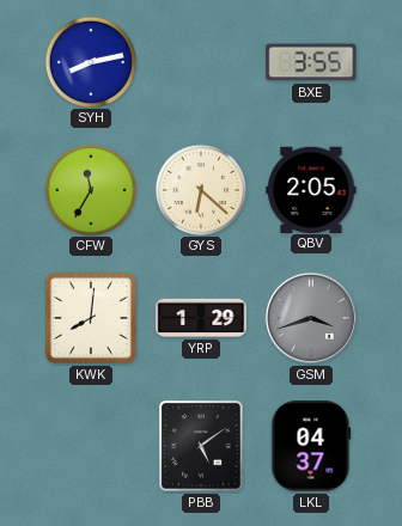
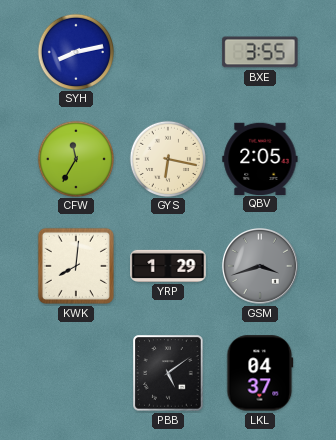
GYS: 6:22 -> 6:17 (167, 158)
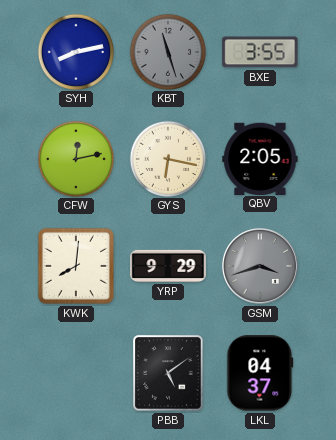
KBT: none -> 11:27 (167, 51)
CFW: 11:35 -> 12:13 (75, 158)
YRP: 1:29 -> 9:29 (168, 266)
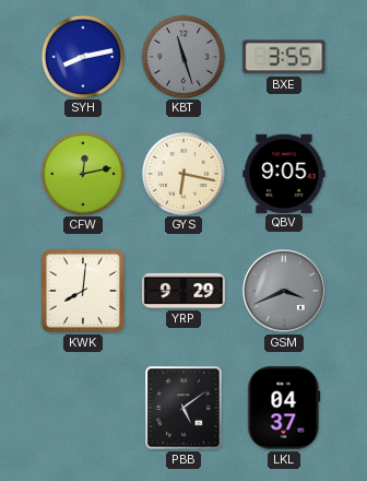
QBV: 2:05 -> 9:05 (284, 173)
GSM: 3:42 -> 3:41 (284, 291)
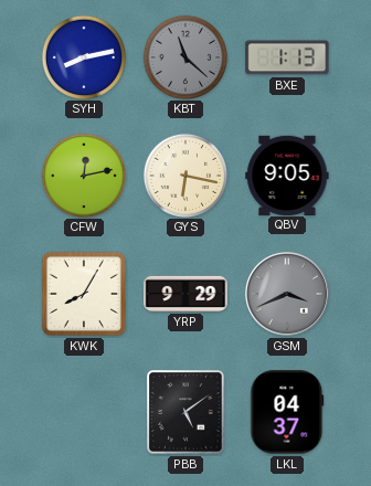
KBT: 11:27 -> 11:22 (184, 56)
BXE: 3:55 -> 1:13 (287, 57)
KWK: 8:01 -> 8:05 (84, 294)
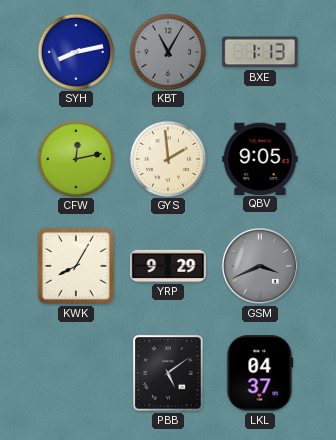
KBT: 11:22 -> 11:05 (167, 51)
GYS: 6:17 -> 1:59 (167, 158)
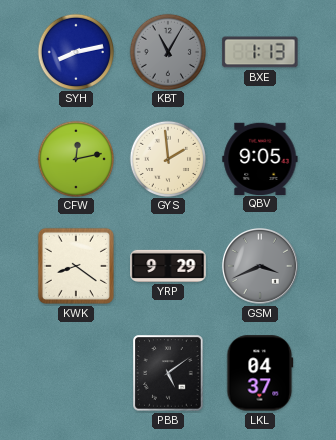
KWK: 8:05 -> 8:21 (76, 266)
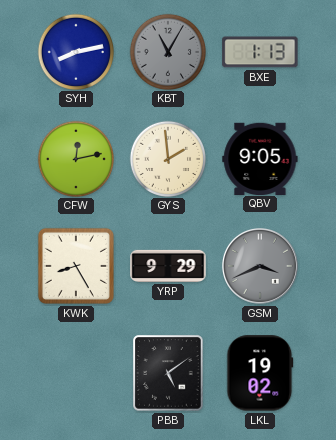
KWK: 8:21 -> 8:25 (76, 266)
LKL: 04:37 -> 19:02 (260, 373)
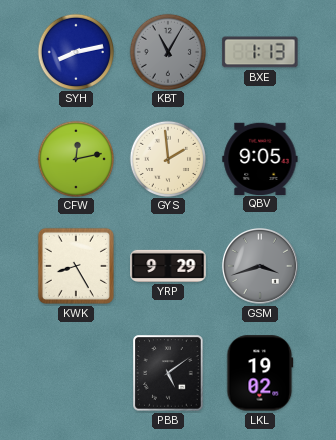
GSM: 3:41 -> 3:42 (260, 266)
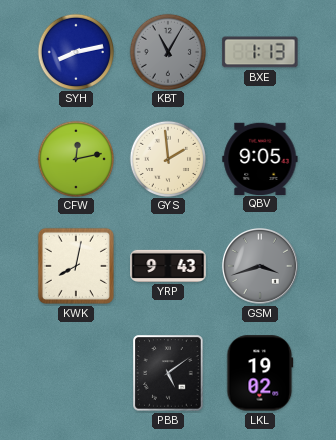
KWK: 8:25 -> 8:02 (76, 266)
YRP: 9:29 -> 9:43 (168, 266)
